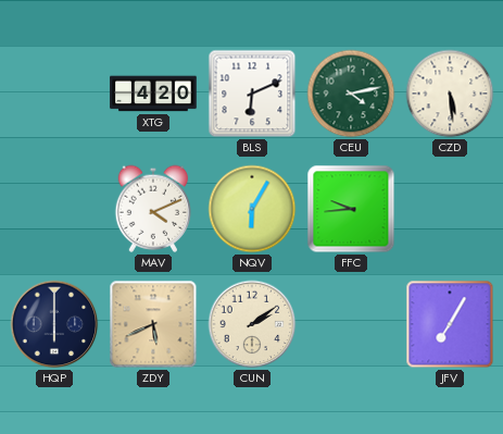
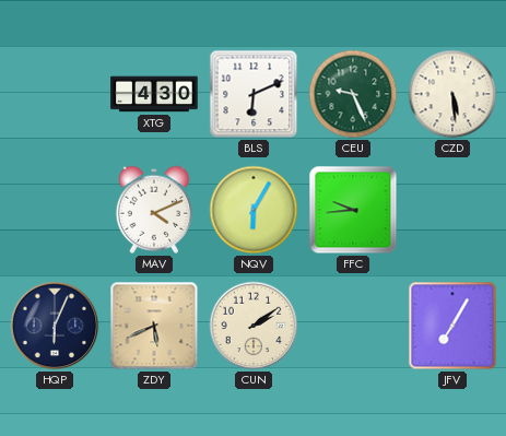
XTG: 4:20 -> 4:30 (154, 94)
CEU: 4:13 -> 9:26 (353, 94)
HQP: 6:00 -> 6:04 (55, 326)
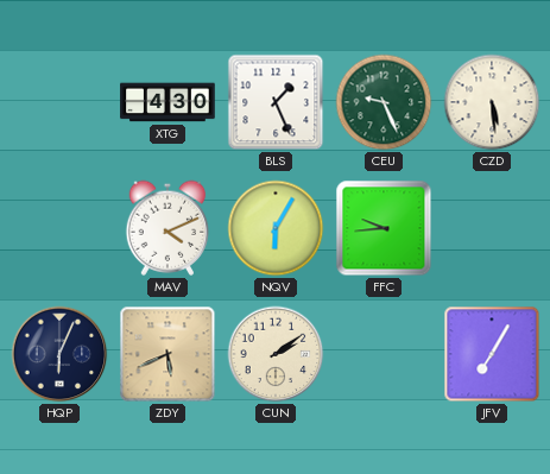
BLS: 6:11 -> 1:26 (276, 102)
